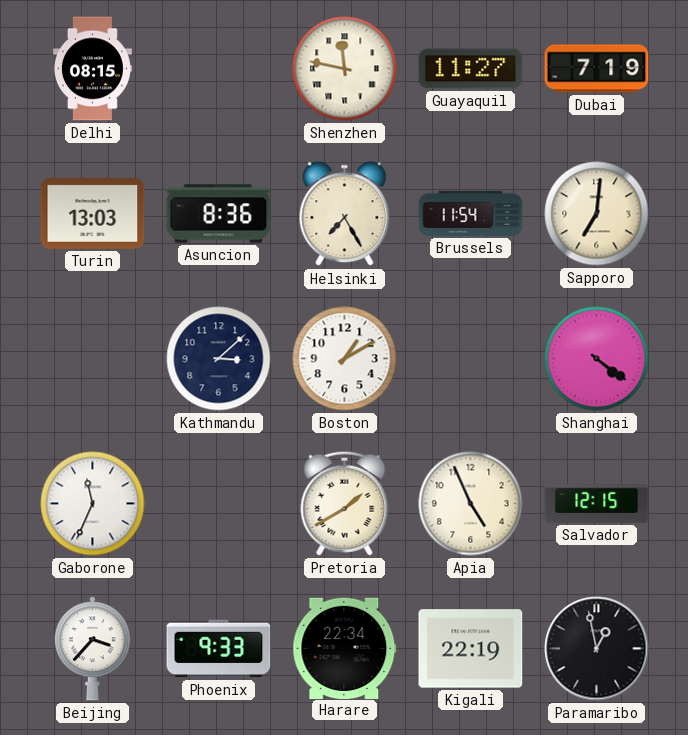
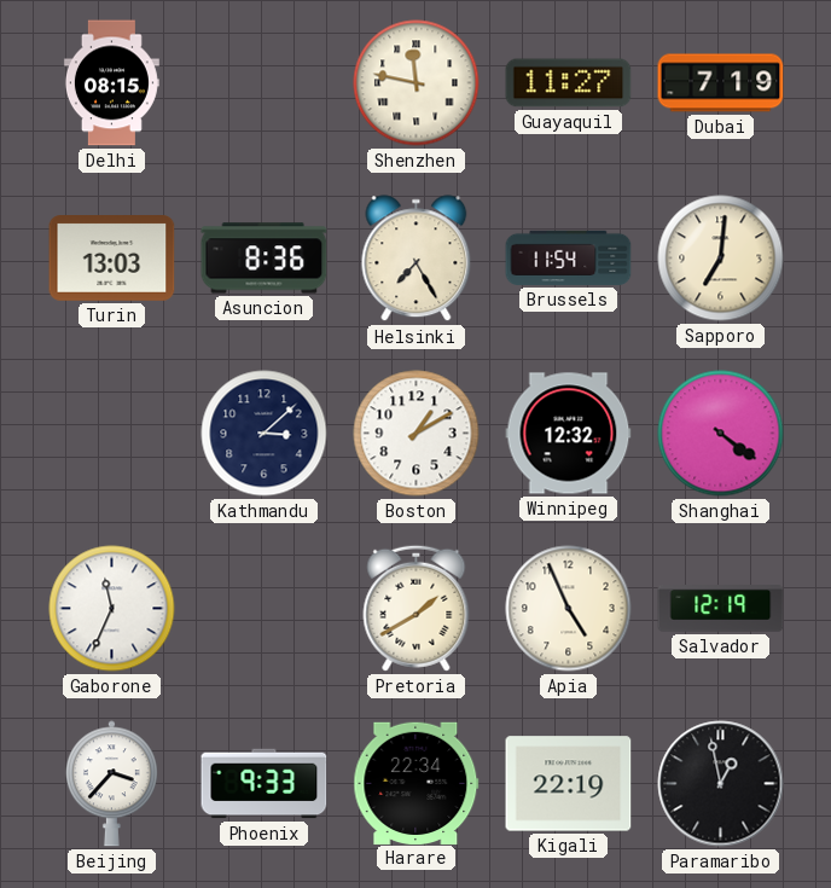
Winnipeg: none -> 12:32 (569, 434)
Salvador: 12:15 -> 12:19 (721, 609)
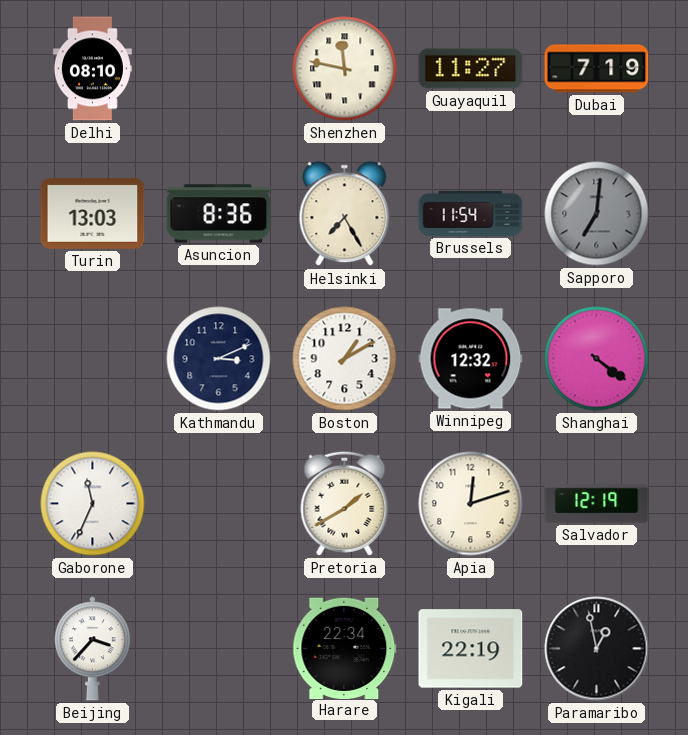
Delhi: 08:15 -> 08:10 (92, 69)
Sapporo dial: cream -> grey (597, 214)
Kathmandu: 3:08 -> 3:11 (219, 359)
Apia: 4:56 -> 12:12 (471, 504)
Phoenix: 9:33 -> none (265, 784)
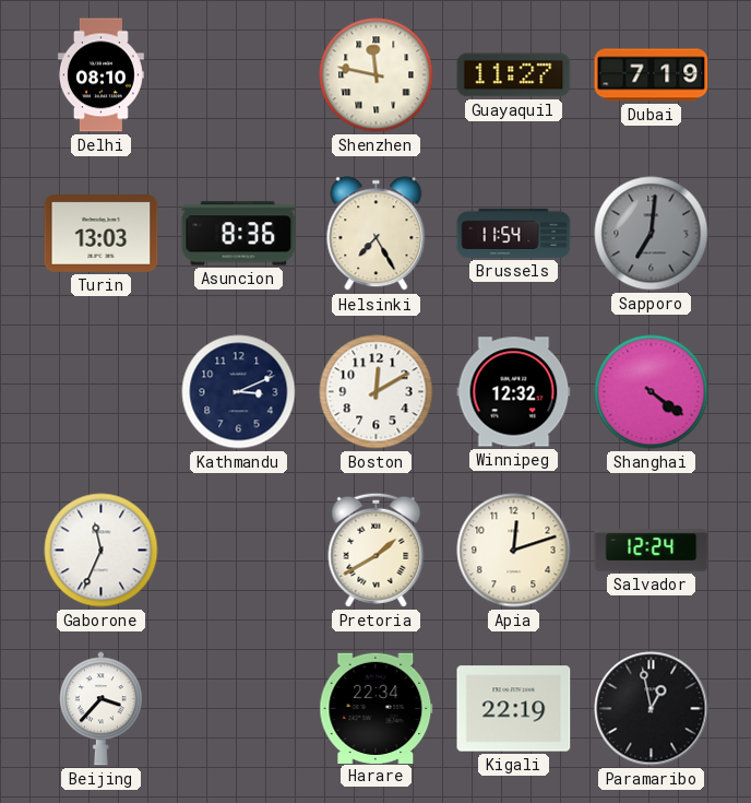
Boston: 1:10 -> 12:10 (377, 392)
Salvador: 12:19 -> 12:24 (652, 551)
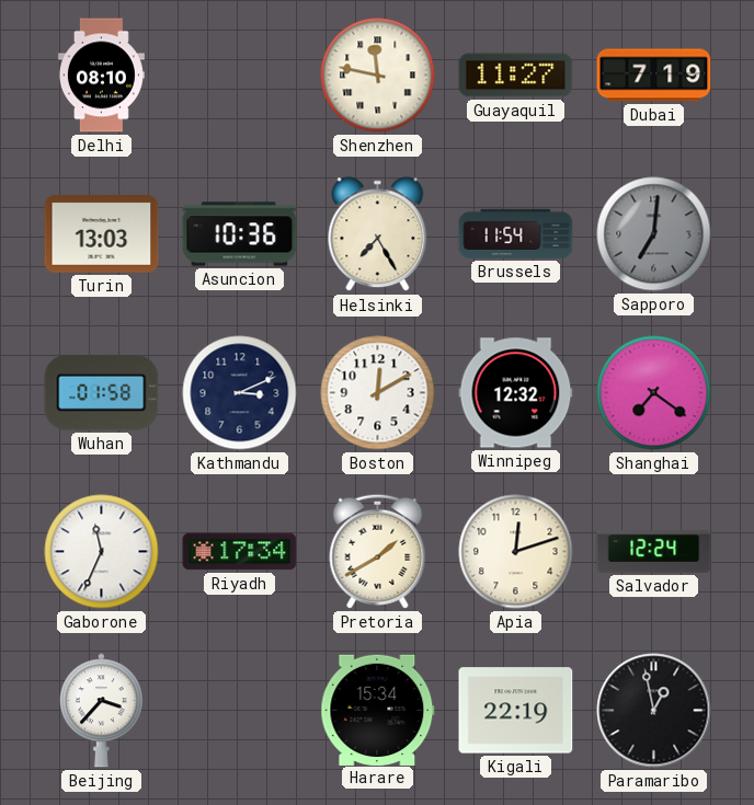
Asuncion: 8:36 -> 10:36 (240, 234)
Wuhan: none -> 01:58 (102, 393)
Shanghai: 4:21 -> 7:21 (654, 393)
Riyadh: none -> 17:34 (240, 552)
Harare: 22:34 -> 15:34 (378, 710)
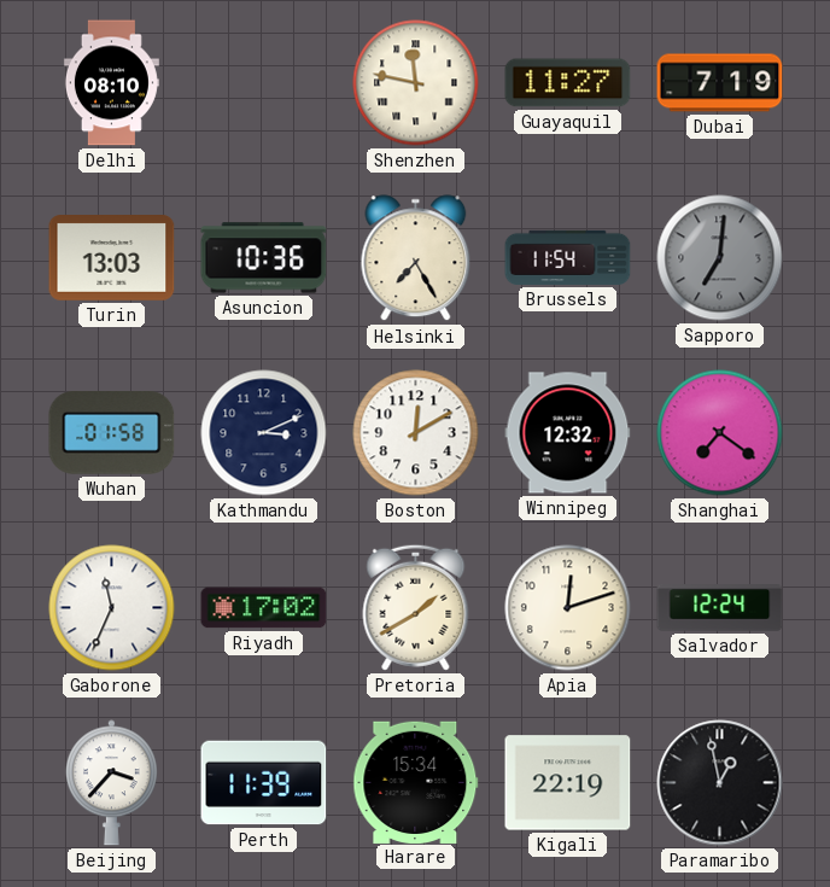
Riyadh: 17:34 -> 17:02 (264, 608)
Perth: none -> 11:39 (264, 783)
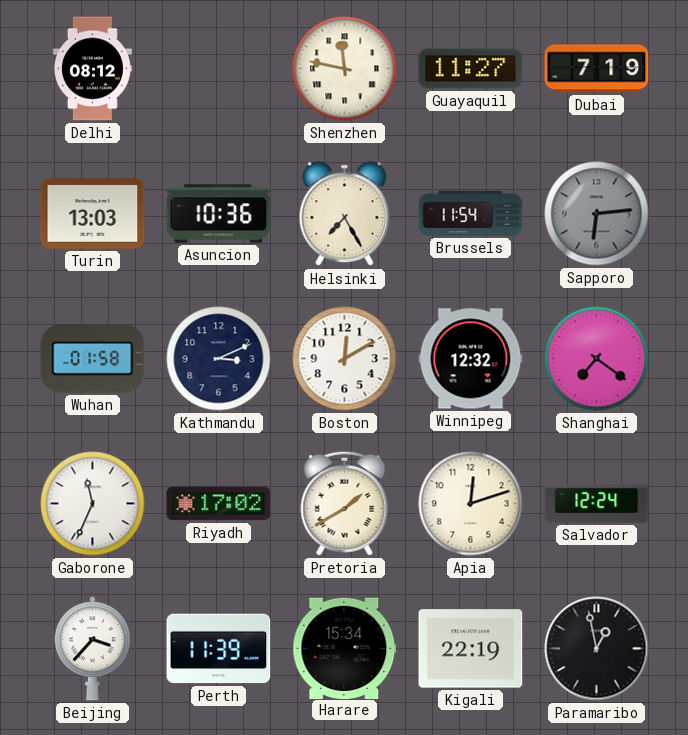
Delhi: 08:10 -> 08:12 (92, 69)
Sapporo: 7:01 -> 6:14 (597, 214)
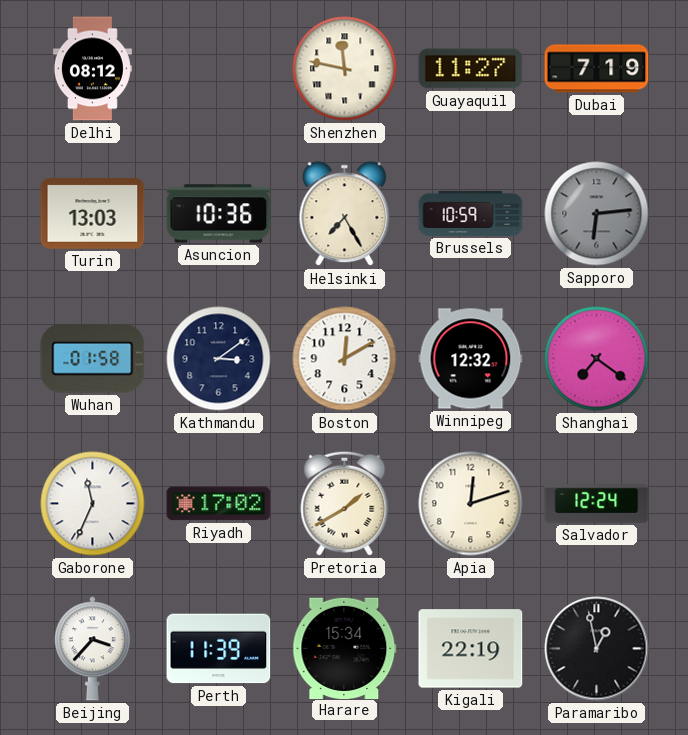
Brussels: 11:54 -> 10:59 (471, 213)
Kathmandu: 3:11 -> 3:09 (219, 359)
